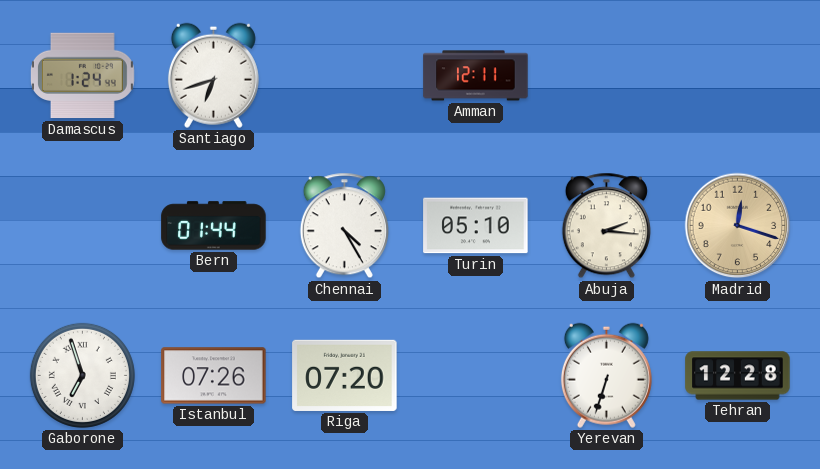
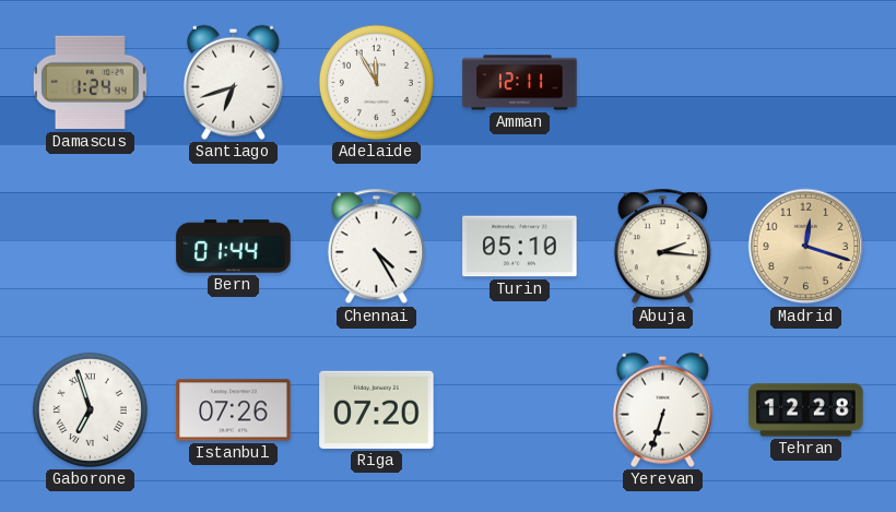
Adelaide: none -> 11:55 (376, 82)
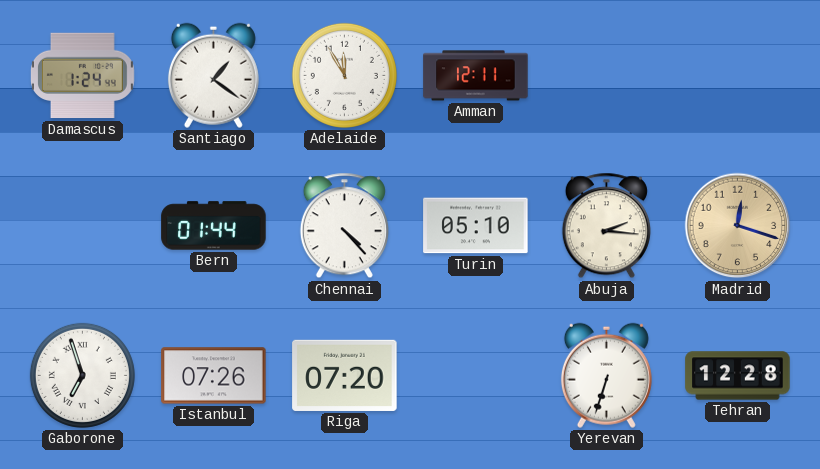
Santiago: 6:42 -> 1:21 (213, 75)
Chennai: 4:25 -> 4:23 (344, 226)
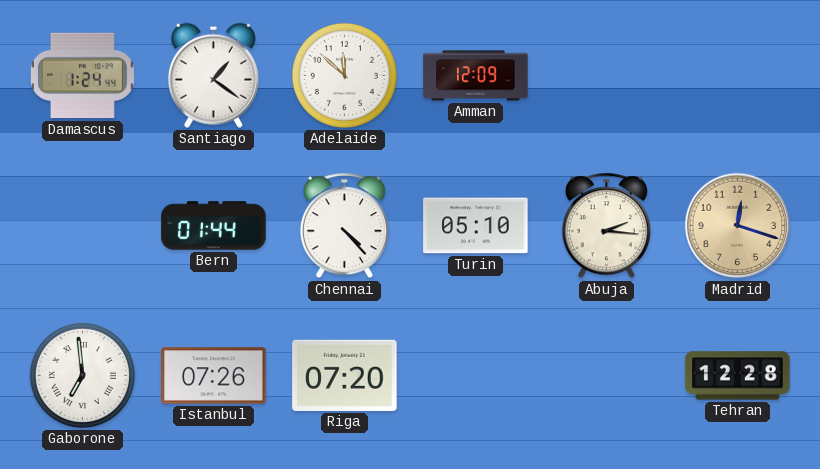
Adelaide: 11:55 -> 11:52 (344, 75)
Amman: 12:11 -> 12:09 (476, 76)
Gaborone: 6:57 -> 6:59 (82, 375)
Yerevan: 6:33 -> none (606, 375)
